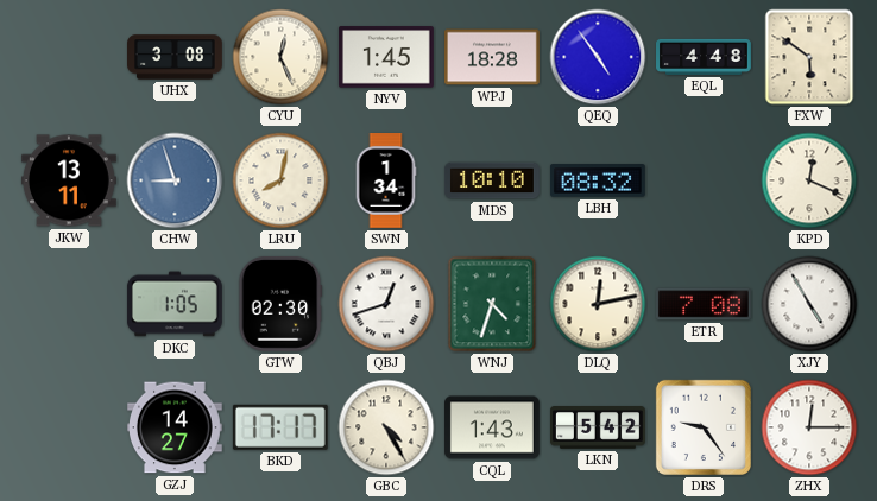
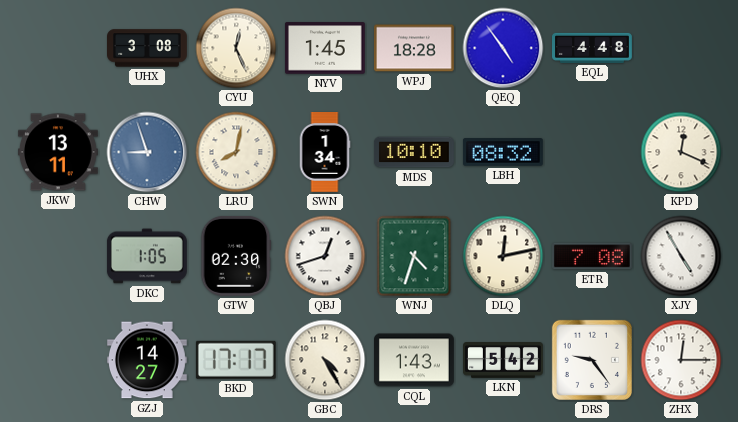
FXW: 5:51 -> none (809, 57)
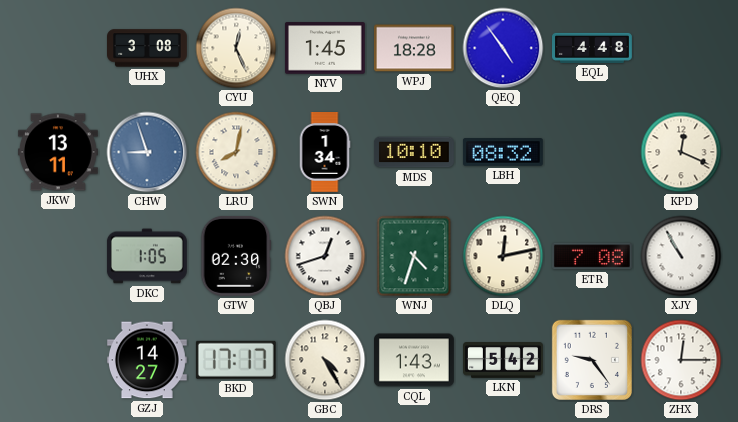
XJY: 4:55 -> 10:55 (681, 256)
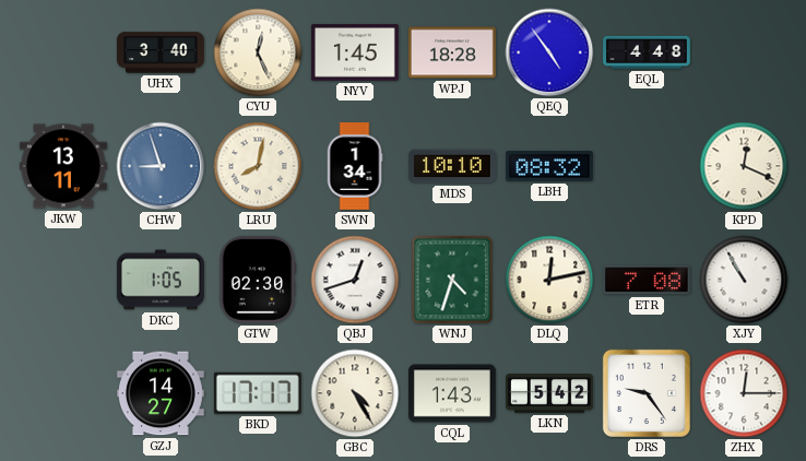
UHX: 3:08 -> 3:40 (162, 52)
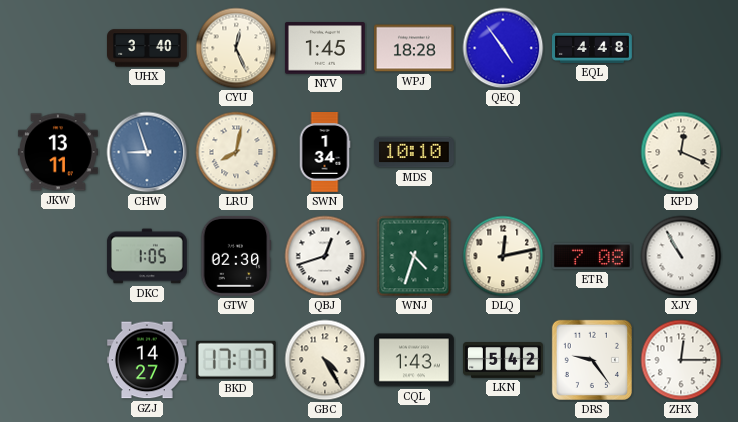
LBH: 08:32 -> none (549, 166)
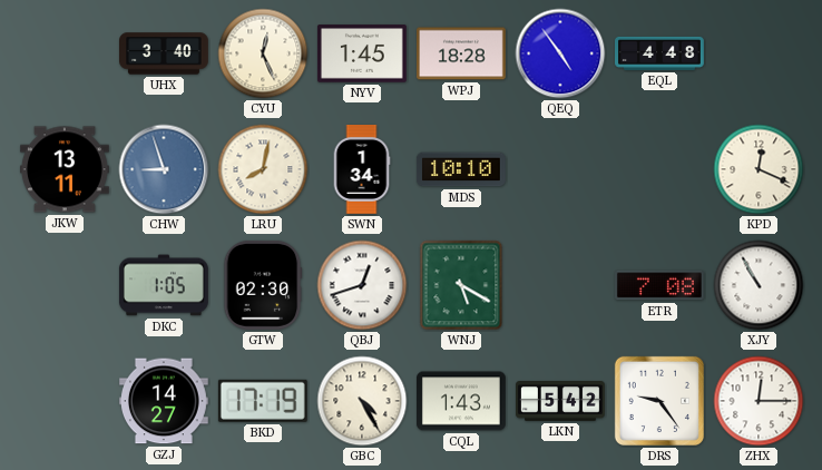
WNJ: 4:33 -> 5:20 (461, 285)
DLQ: 12:13 -> none (503, 256)
BKD: 17:17 -> 17:19 (263, 401)
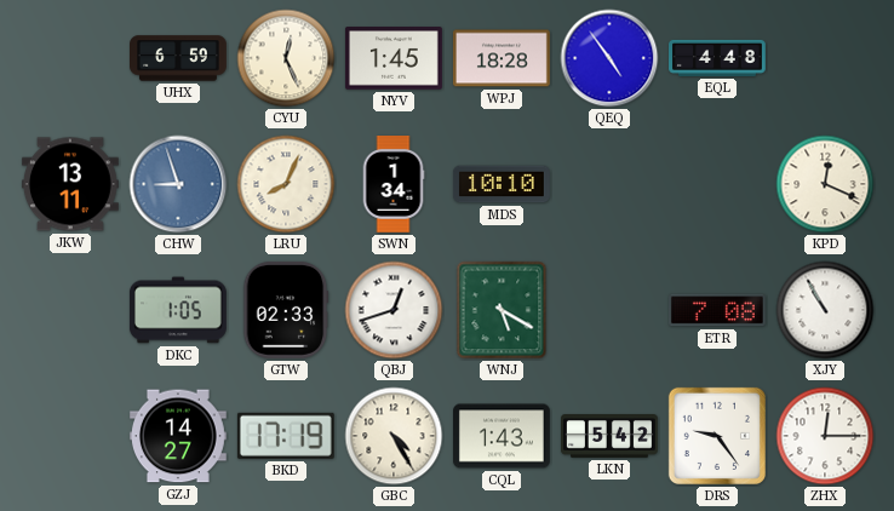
UHX: 3:40 -> 6:59 (179, 58)
LRU: 8:02 -> 8:04 (286, 184)
GTW: 02:30 -> 02:33 (286, 310)
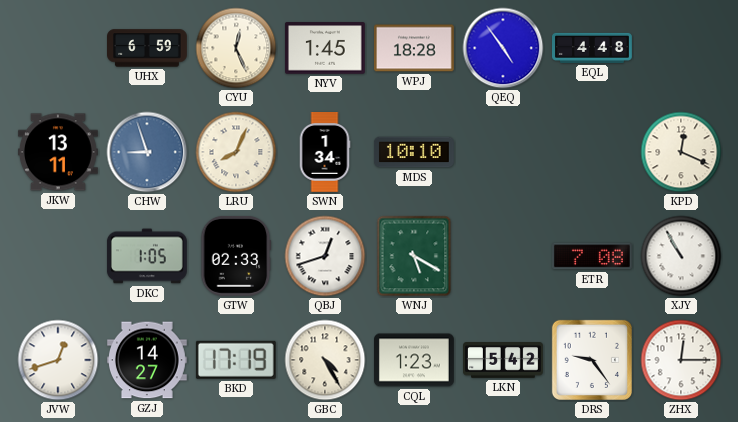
JVW: none -> 12:42 (58, 360)
CQL: 1:43 -> 1:23 (415, 360)
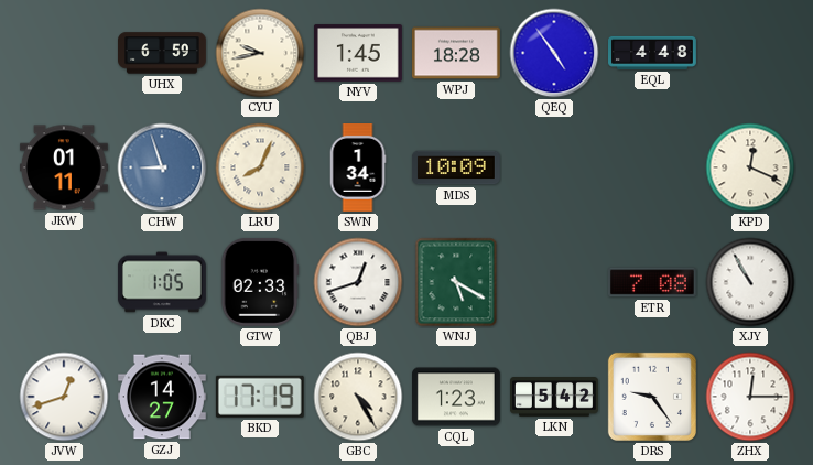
CYU: 12:26 -> 9:43 (260, 53)
JKW: 13:11 -> 01:11 (64, 167)
MDS: 10:10 -> 10:09 (457, 167)
